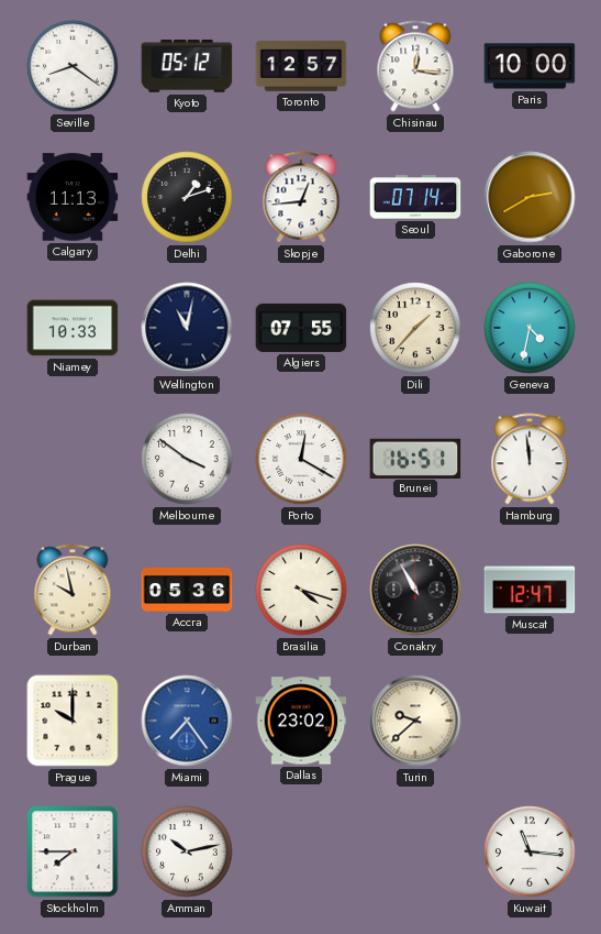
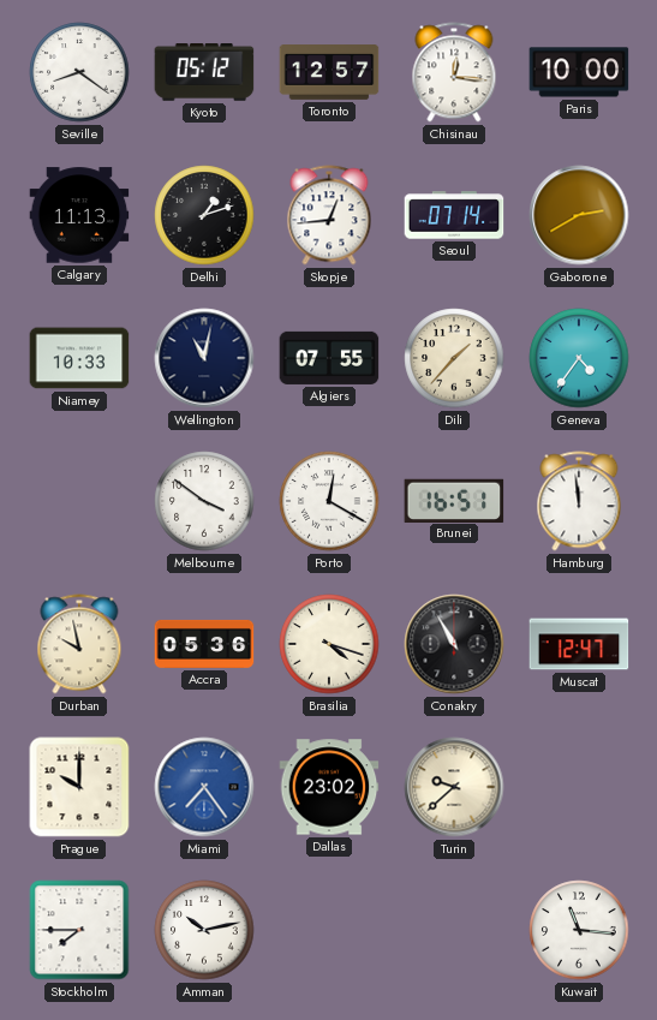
Geneva: 4:32 -> 4:36 (579, 358)
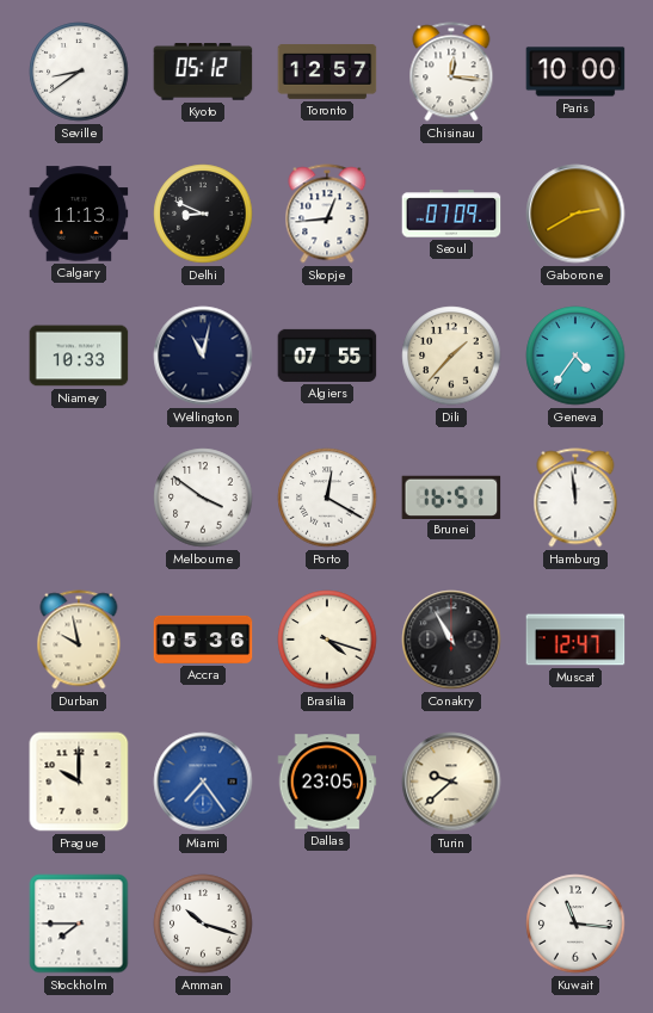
Seville: 8:21 -> 8:39 (79, 72)
Delhi: 1:12 -> 8:49 (203, 214)
Seoul: 07:14 -> 07:09 (451, 214)
Dallas: 23:02 -> 23:05 (327, 782)
Amman: 10:13 -> 10:18 (203, 924)
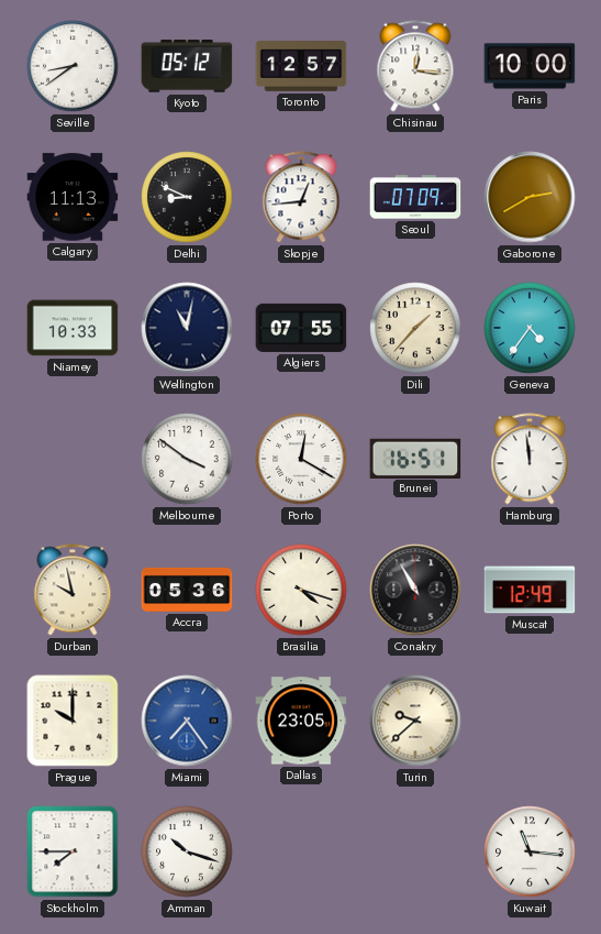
Muscat: 12:47 -> 12:49 (530, 590)
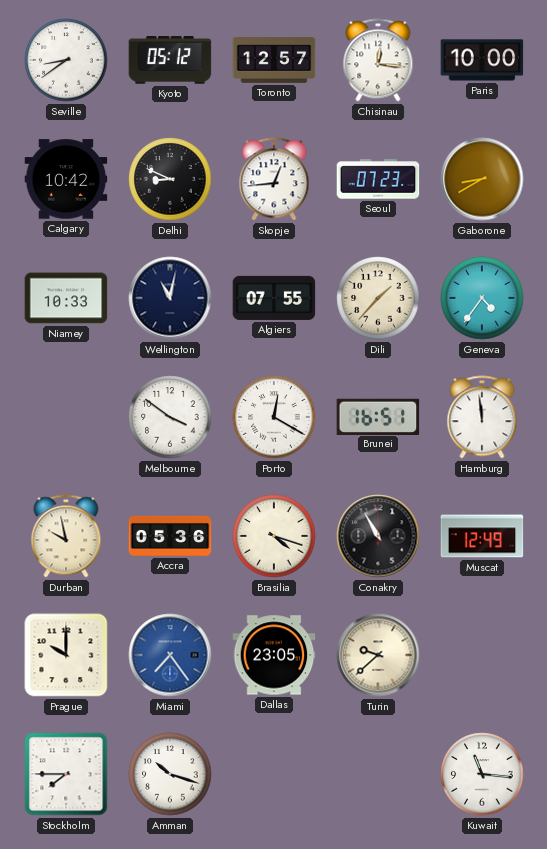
Calgary: 11:13 -> 10:42 (66, 179)
Seoul: 07:09 -> 07:23 (378, 179)
Gaborone: 2:40 -> 8:40 (482, 179)
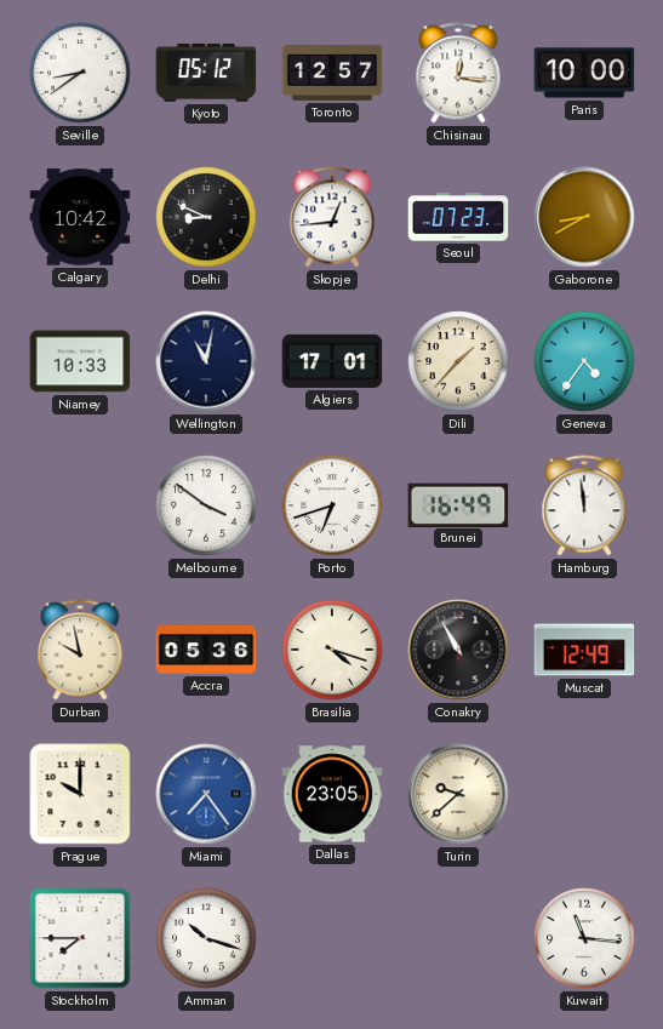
Algiers: 07:55 -> 17:01 (332, 361)
Porto: 12:20 -> 6:42 (332, 505)
Brunei: 16:51 -> 16:49 (458, 504)
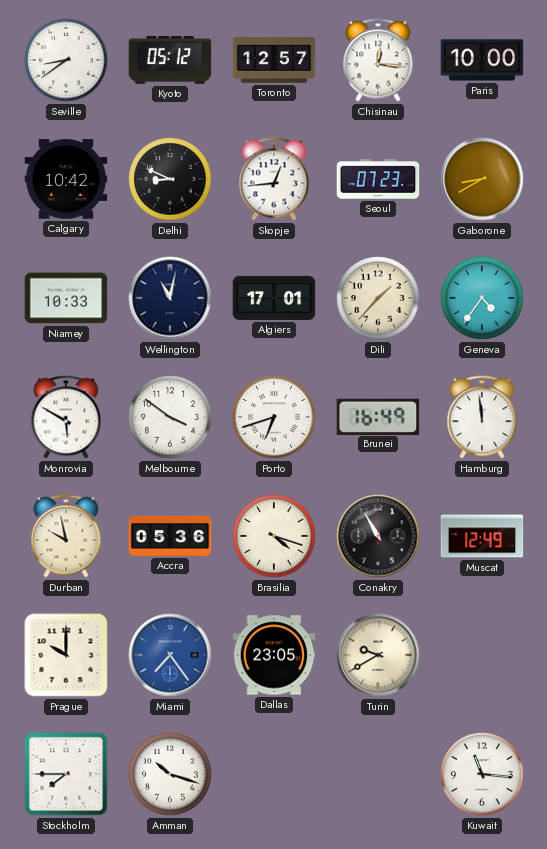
Monrovia: none -> 5:50 (66, 417)
Turin: 9:38 -> 9:40 (378, 655)
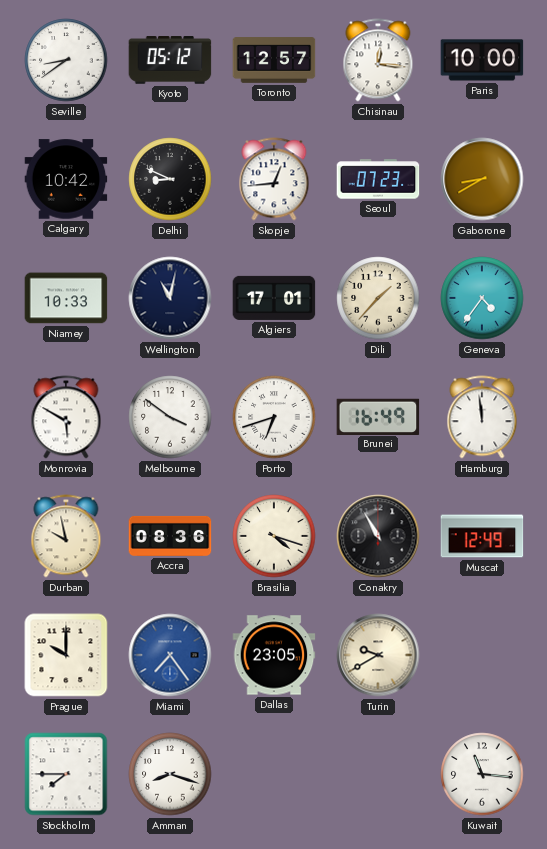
Accra: 05:36 -> 08:36 (170, 536)
Amman: 10:18 -> 8:18 (170, 774)
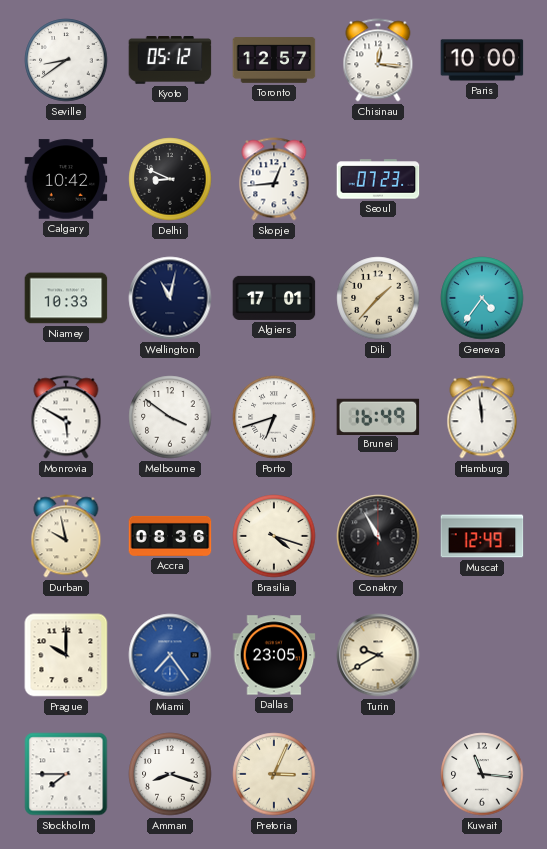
Gaborone: 8:40 -> none (482, 179)
Pretoria: none -> 3:04 (274, 774)
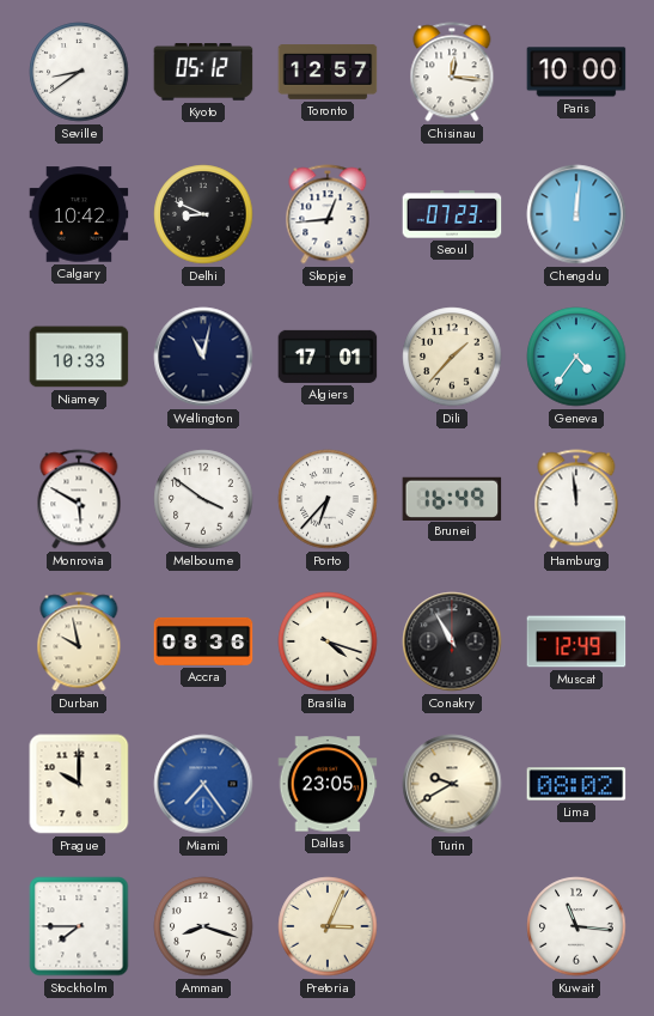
Chengdu: none -> 12:01 (576, 214)
Porto: 6:42 -> 6:37 (328, 499)
Lima: none -> 08:02 (576, 784)
